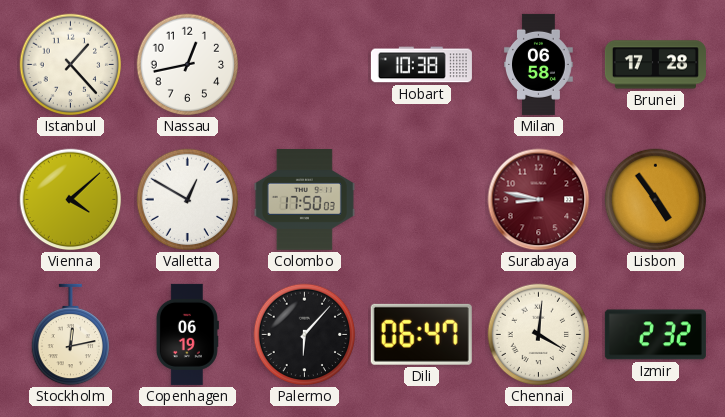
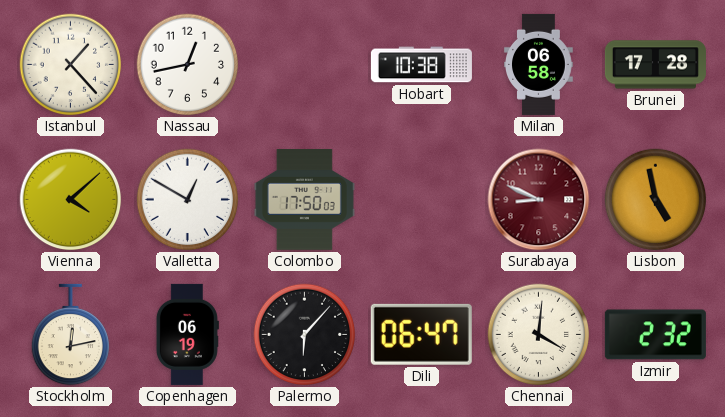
Surabaya: 8:47 -> 8:49 (539, 200)
Lisbon: 4:54 -> 4:58 (656, 200)
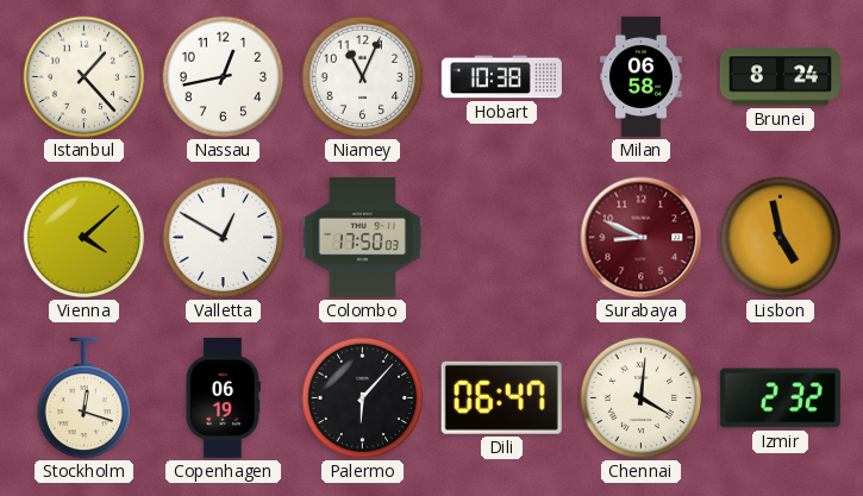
Niamey: none -> 11:04 (363, 77)
Brunei: 17:28 -> 8:24 (780, 77)
Stockholm: 12:13 -> 12:18 (83, 398)
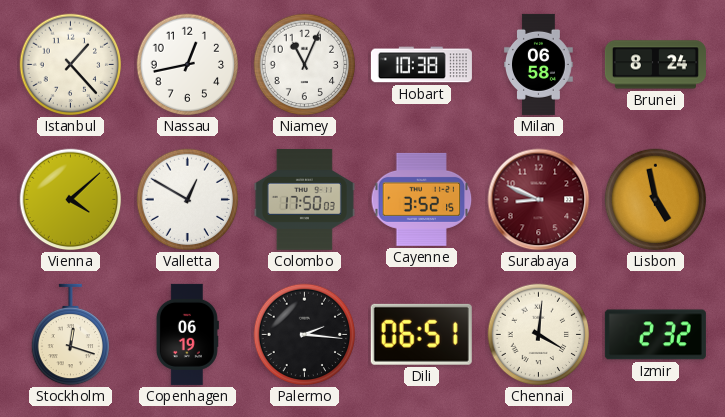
Cayenne: none -> 3:52 (422, 199)
Palermo: 6:07 -> 2:16 (305, 335)
Dili: 06:47 -> 06:51 (421, 334)
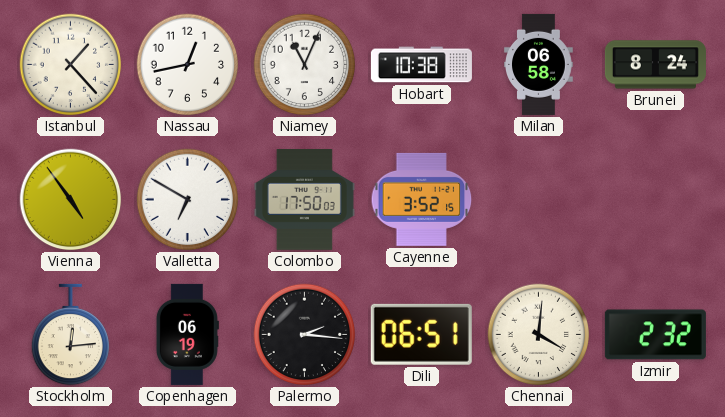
Vienna: 4:08 -> 4:54 (71, 200)
Valletta: 12:50 -> 6:50 (188, 200)
Surabaya: 8:49 -> none (539, 200)
Lisbon: 4:58 -> none (656, 200)
Stockholm: 12:18 -> 12:14 (70, 335)
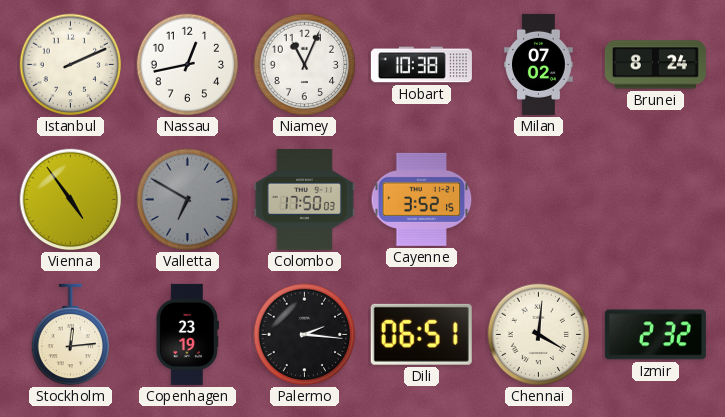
Istanbul: 1:23 -> 2:11 (71, 65)
Milan: 06:58 -> 07:02 (539, 64)
Valletta dial: white -> grey (188, 200)
Copenhagen: 06:19 -> 23:19 (187, 334)
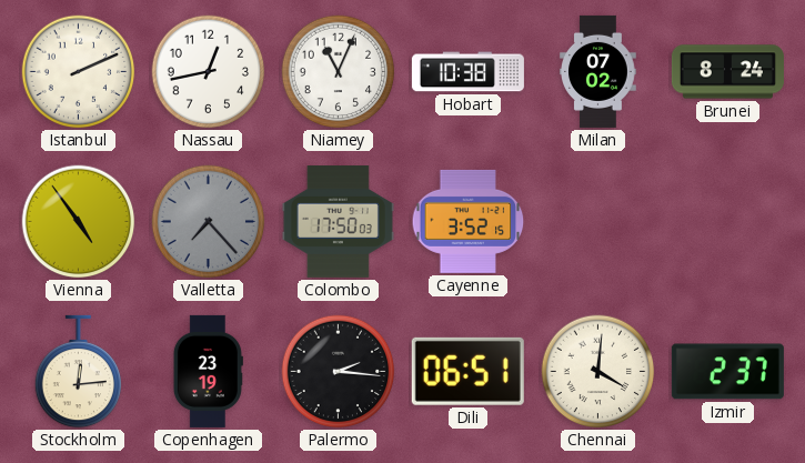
Valletta: 6:50 -> 7:23 (209, 222)
Izmir: 2:32 -> 2:37 (727, 372)
